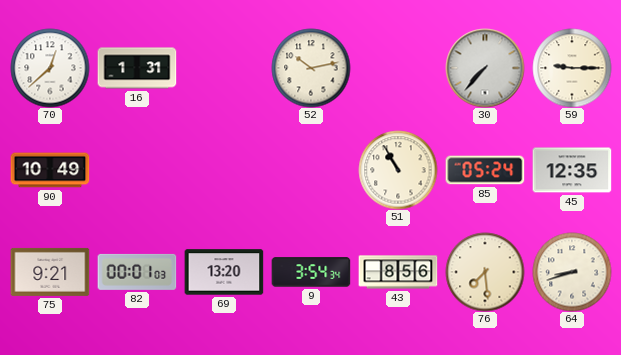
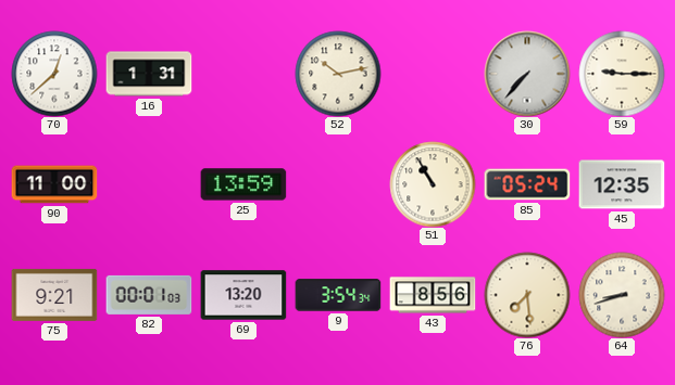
90: 10:49 -> 11:00 (54, 184)
25: none -> 13:59 (243, 184)
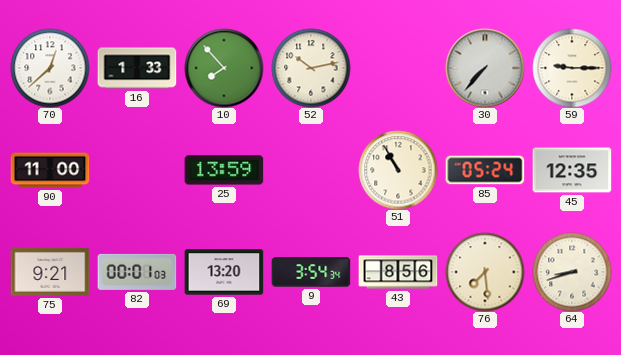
16: 1:31 -> 1:33 (137, 68)
10: none -> 7:53 (224, 68)
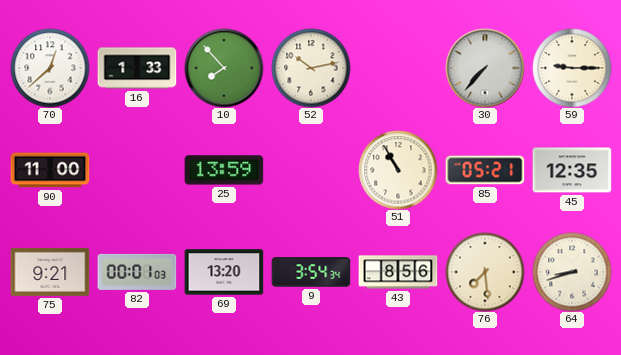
85: 05:24 -> 05:21 (485, 170)
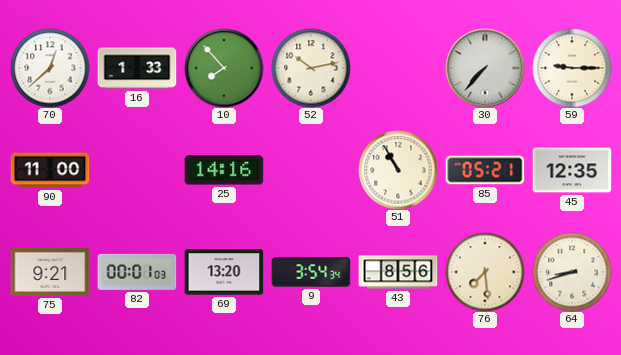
25: 13:59 -> 14:16 (224, 170)
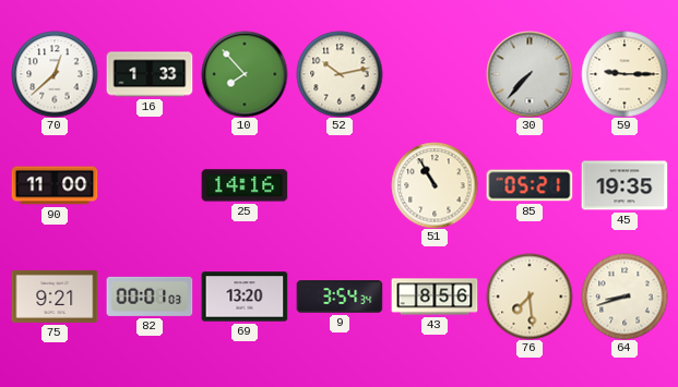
45: 12:35 -> 19:35 (625, 185)
